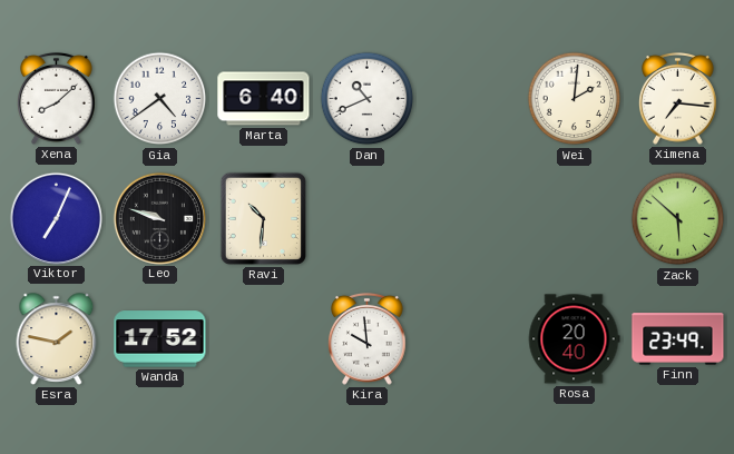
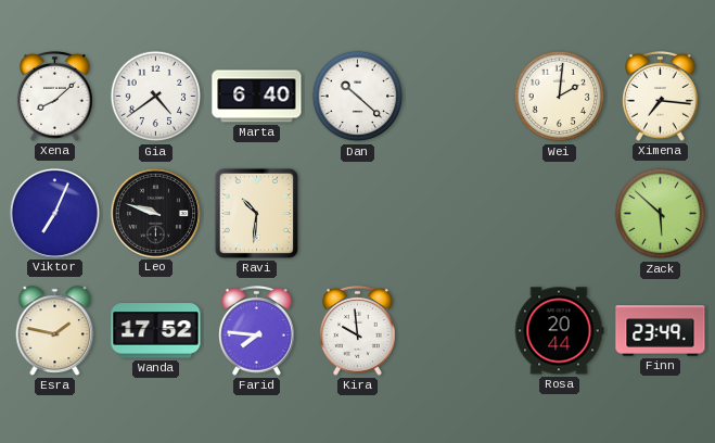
Dan: 10:41 -> 10:22 (358, 97)
Farid: none -> 7:46 (257, 330)
Rosa: 20:40 -> 20:44 (559, 331)
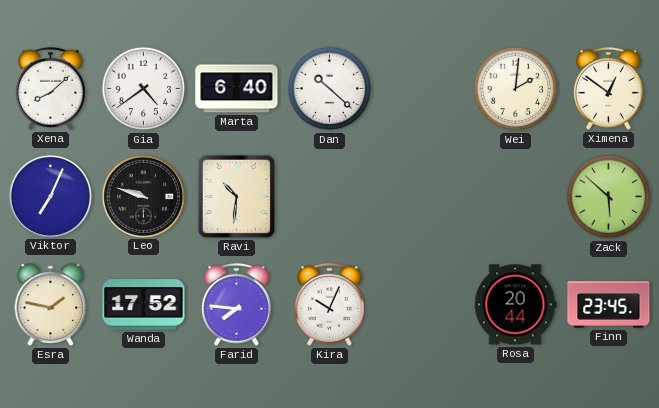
Ximena: 7:16 -> 12:51 (609, 88)
Kira: 9:59 -> 10:04 (330, 304)
Finn: 23:49 -> 23:45 (609, 305)
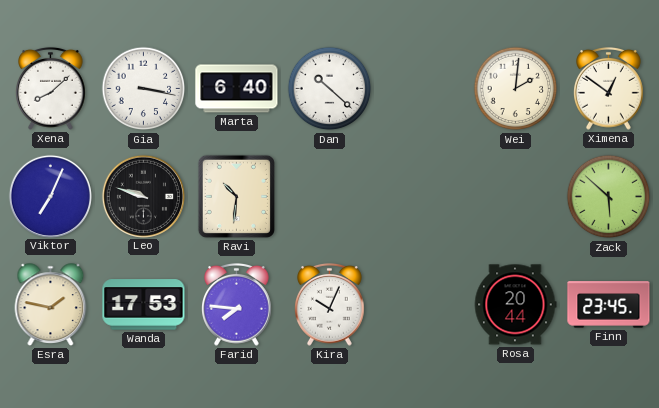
Gia: 4:39 -> 3:17 (144, 89)
Wanda: 17:52 -> 17:53 (144, 305)
